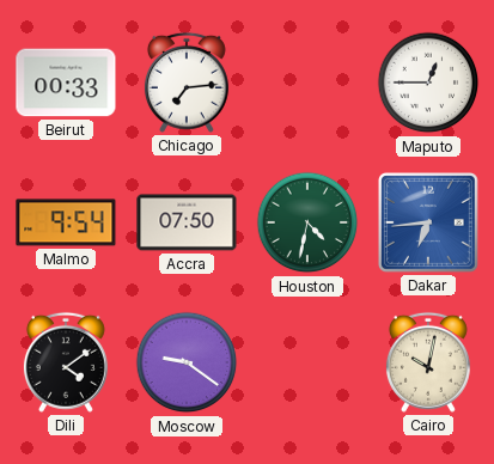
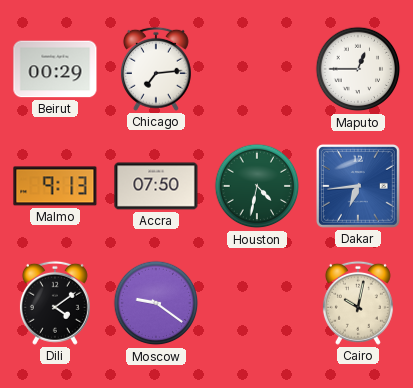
Beirut: 00:33 -> 00:29 (55, 69)
Malmo: 9:54 -> 9:13 (55, 186)
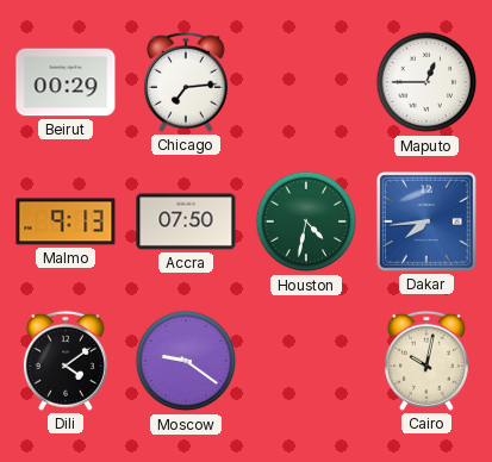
Dakar: 6:44 -> 7:44 (426, 221)
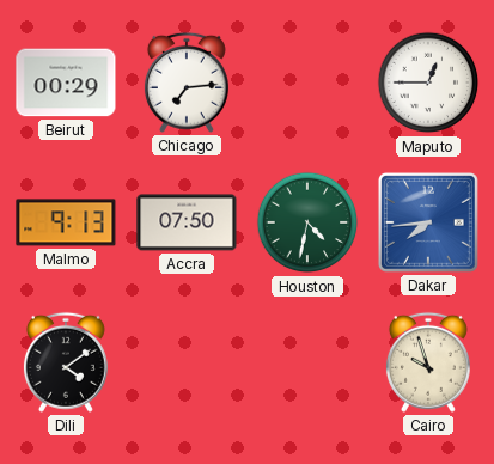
Moscow: 9:21 -> none (186, 361)
Cairo: 10:02 -> 9:57 (428, 362)
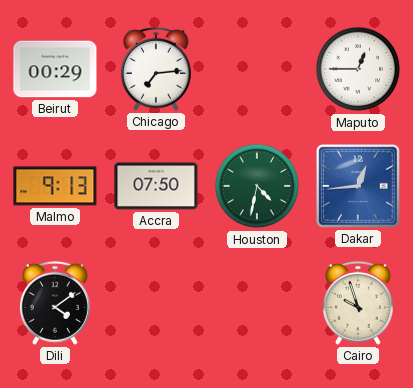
Dakar: 7:44 -> 12:44 (358, 186)
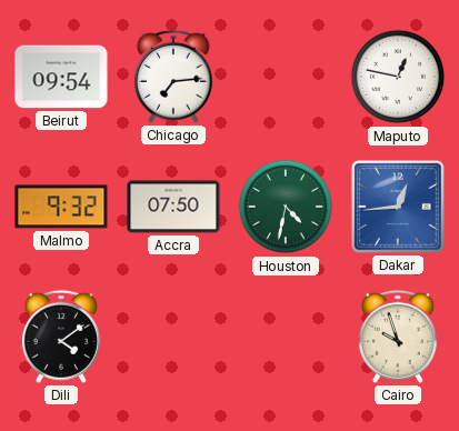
Beirut: 00:29 -> 09:54 (61, 77)
Maputo: 12:45 -> 12:47 (398, 77)
Malmo: 9:13 -> 9:32 (61, 207)
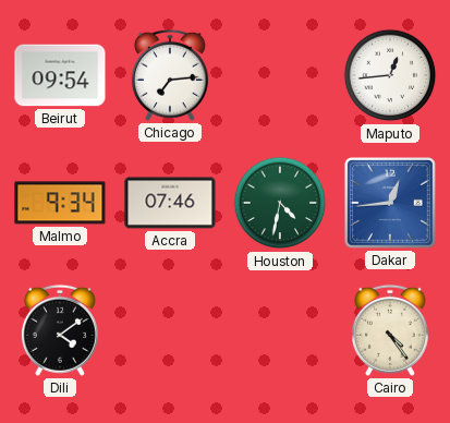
Maputo: 12:47 -> 12:44 (390, 75)
Malmo: 9:32 -> 9:34 (60, 203)
Accra: 07:50 -> 07:46 (170, 203)
Cairo: 9:57 -> 4:24 (390, 330)
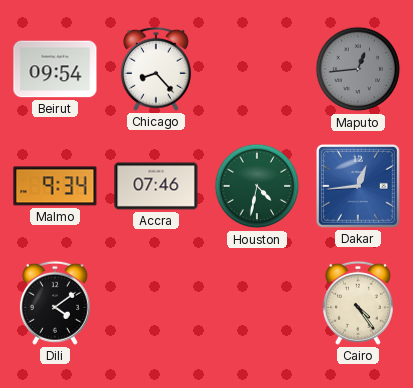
Chicago: 7:14 -> 8:23 (156, 69)
Maputo dial: white -> grey (358, 69)
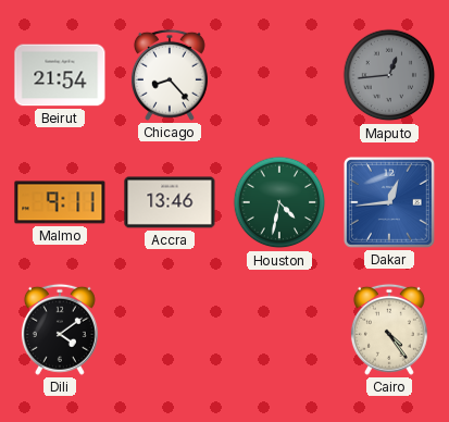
Beirut: 09:54 -> 21:54 (60, 75)
Malmo: 9:34 -> 9:11 (60, 202)
Accra: 07:46 -> 13:46 (170, 202)
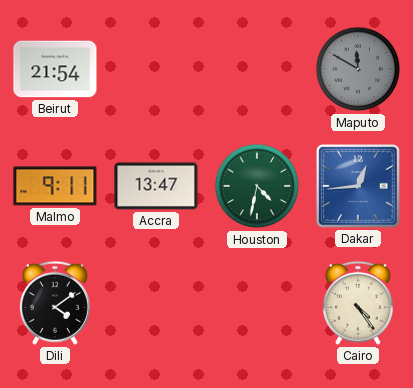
Chicago: 8:23 -> none (170, 75)
Maputo: 12:44 -> 11:50 (358, 69)
Accra: 13:46 -> 13:47 (156, 186)
